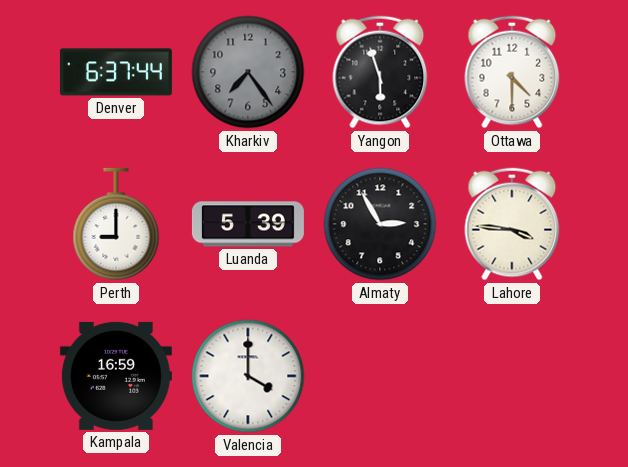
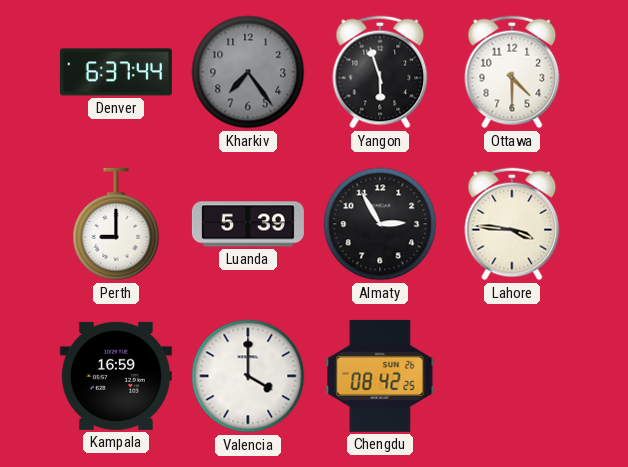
Chengdu: none -> 08:42 (380, 376)
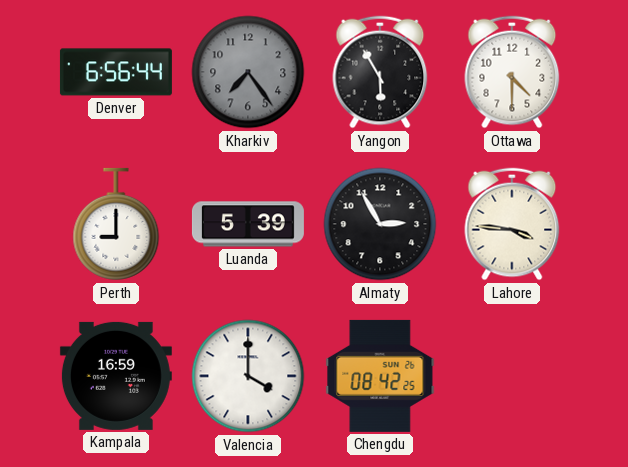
Denver: 6:37 -> 6:56 (116, 72)
Yangon: 5:57 -> 5:55 (380, 72)
